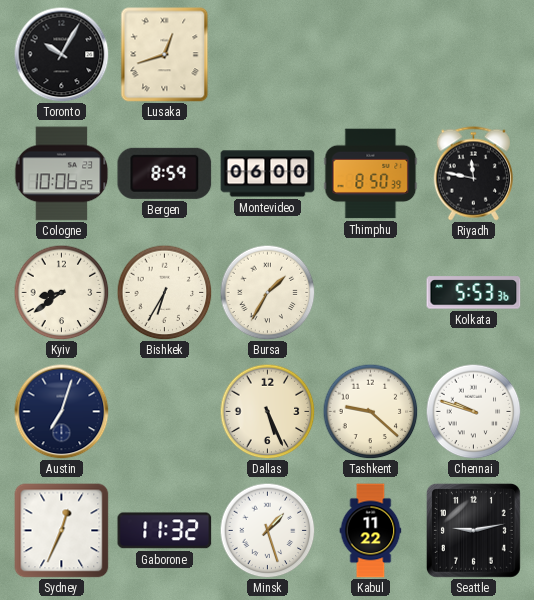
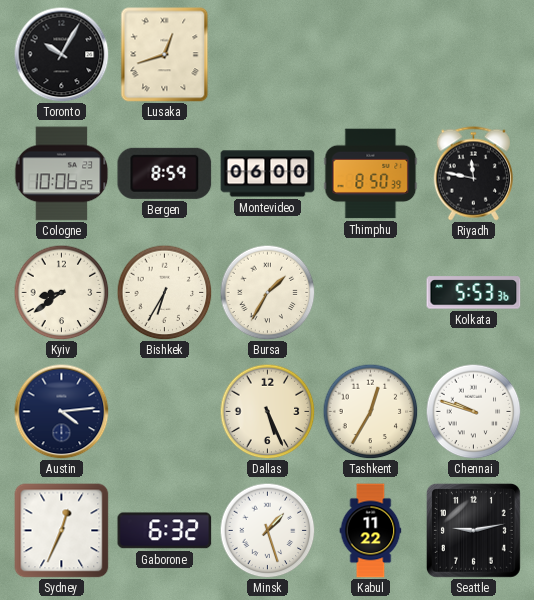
Austin: 7:03 -> 4:14 (61, 411)
Tashkent: 9:22 -> 12:35 (370, 411)
Gaborone: 11:32 -> 6:32 (165, 531)
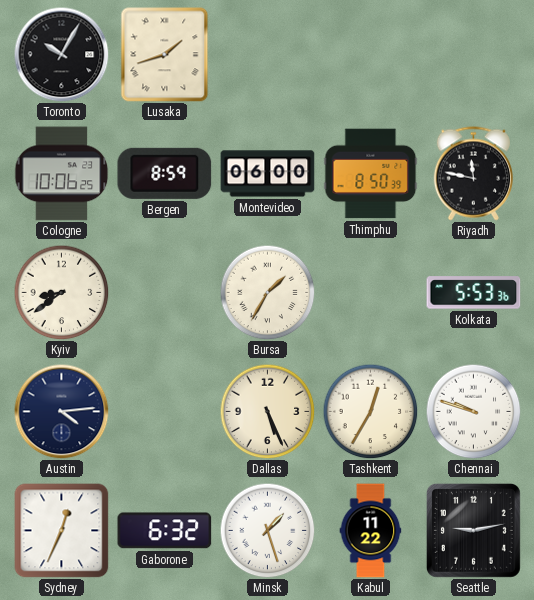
Lusaka: 12:42 -> 1:42 (165, 55)
Bishkek: 6:35 -> none (164, 292)
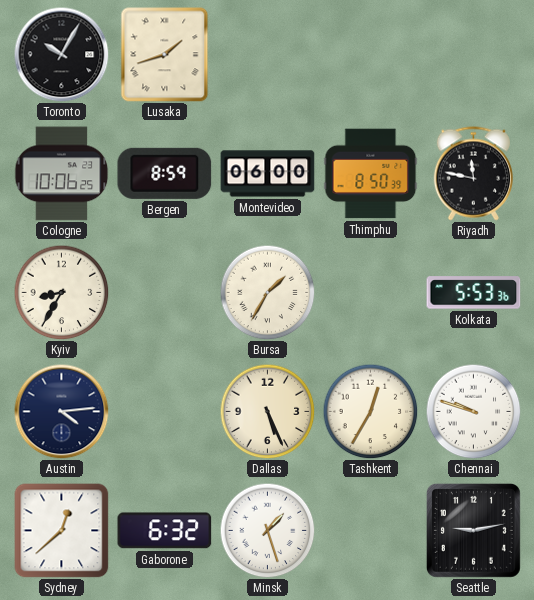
Kyiv: 8:39 -> 8:35 (61, 292)
Sydney: 12:34 -> 12:38 (62, 531)
Kabul: 11:22 -> none (371, 531)
